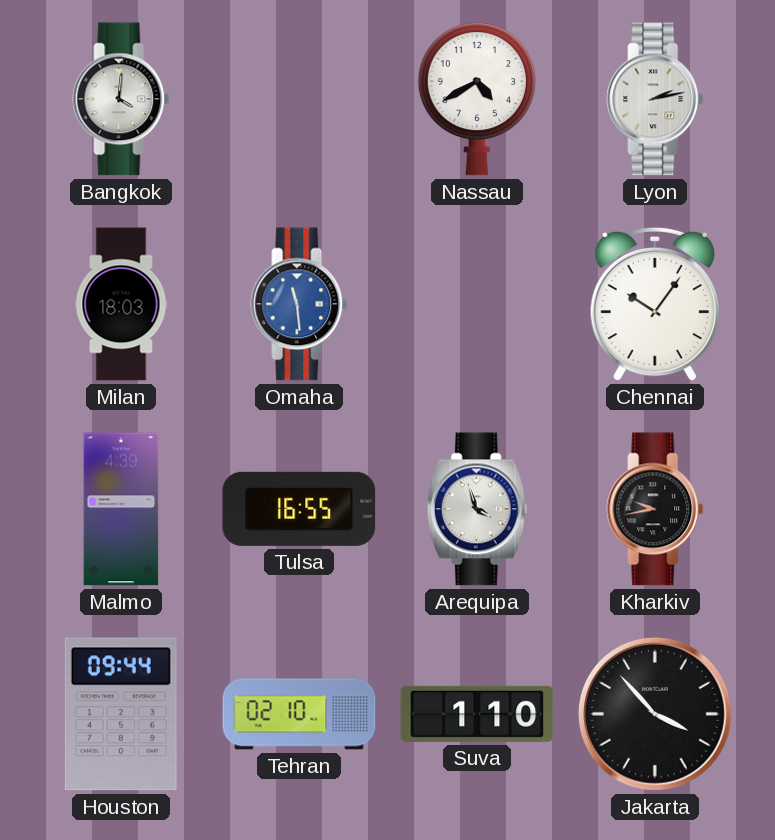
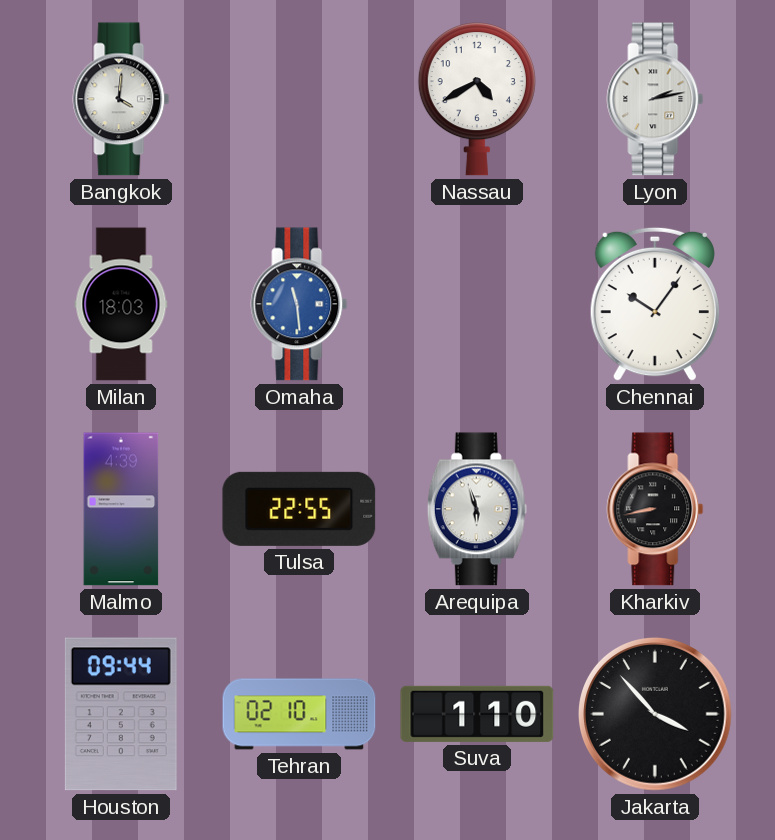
Tulsa: 16:55 -> 22:55 (299, 509)
Arequipa: 3:57 -> 5:57 (477, 509)
Kharkiv: 9:43 -> 8:43 (655, 509)
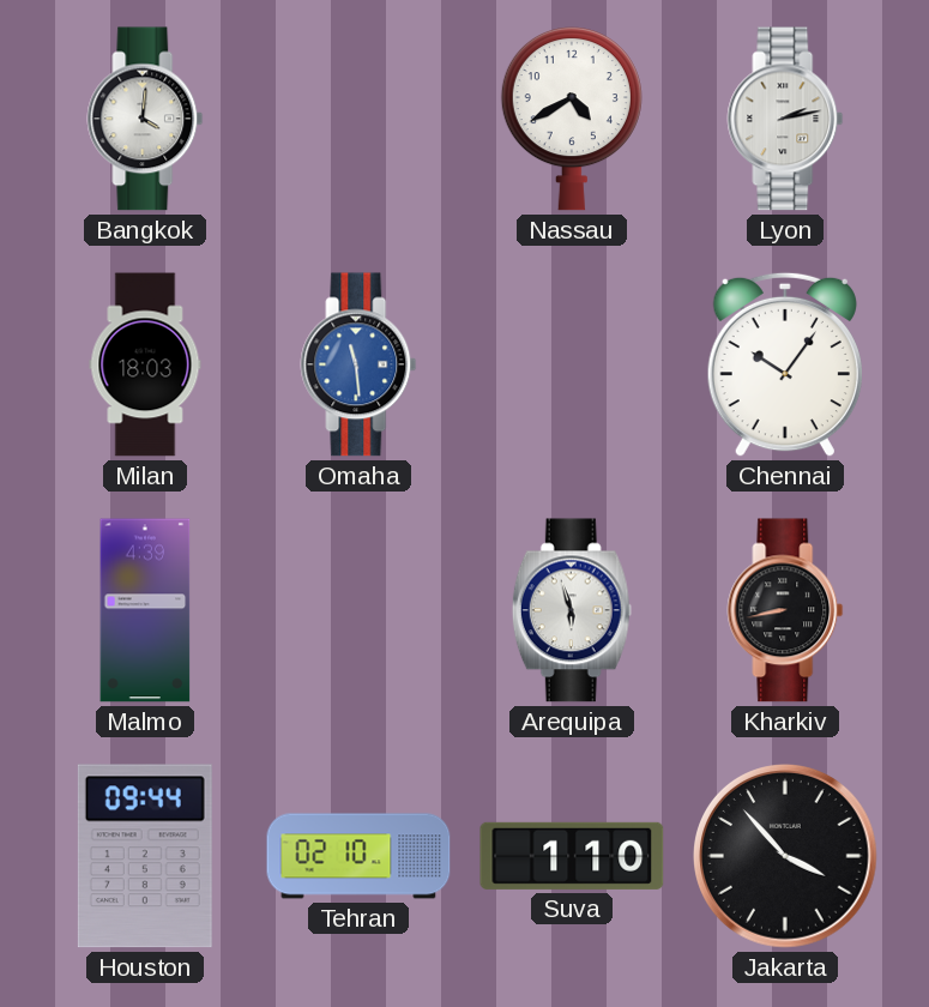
Tulsa: 22:55 -> none (299, 509)
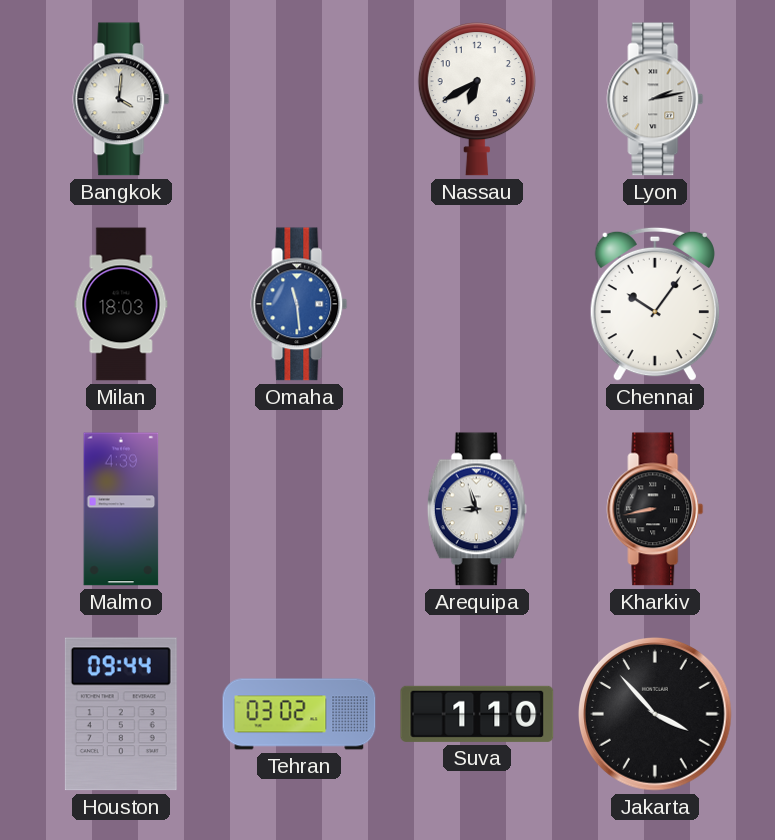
Nassau: 4:40 -> 6:40 (477, 100)
Arequipa: 5:57 -> 8:57 (477, 509)
Tehran: 02:10 -> 03:02 (299, 714)
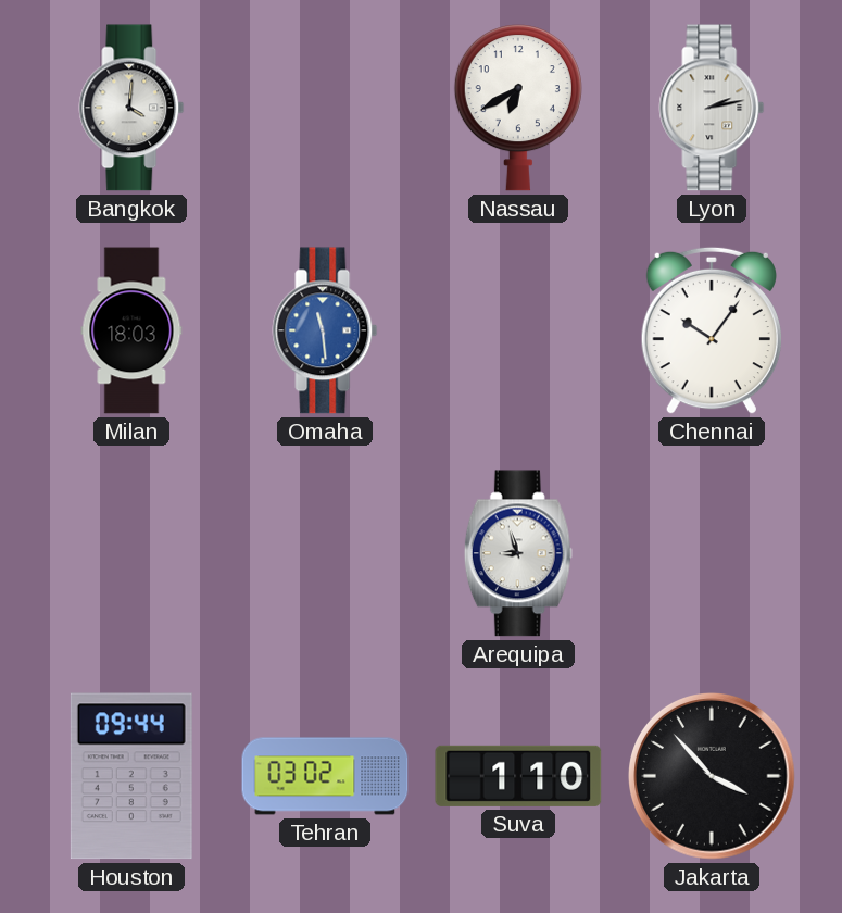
Malmo: 4:39 -> none (121, 509)
Kharkiv: 8:43 -> none (655, 509)
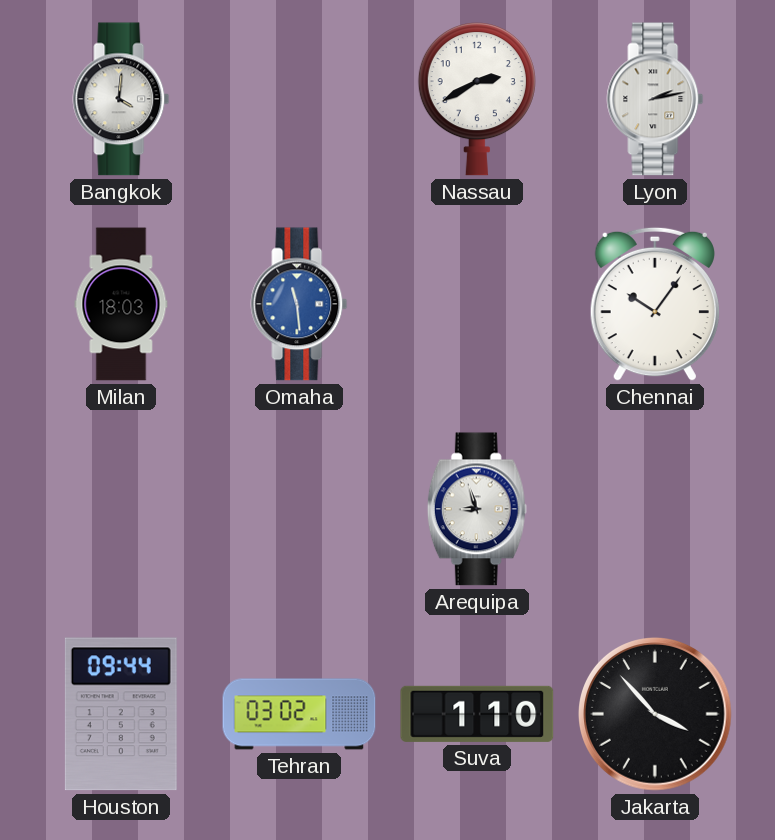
Nassau: 6:40 -> 2:40 (477, 100)
